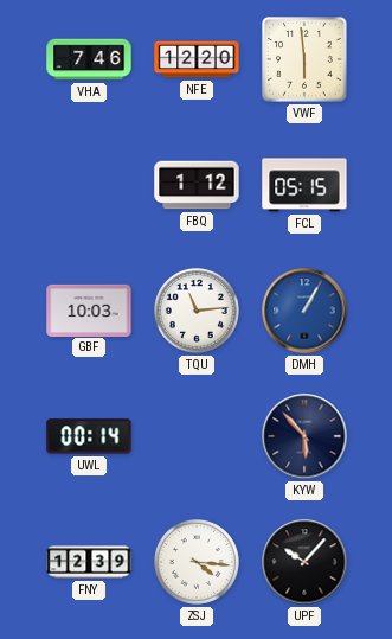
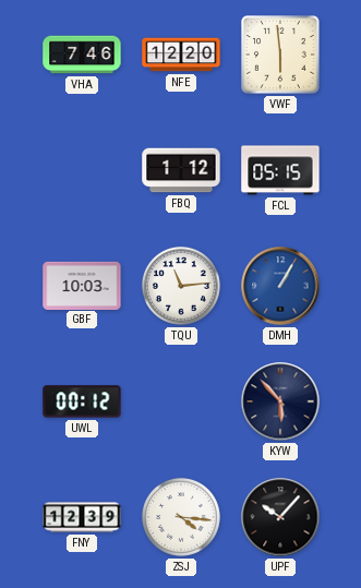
UWL: 00:14 -> 00:12 (82, 401)
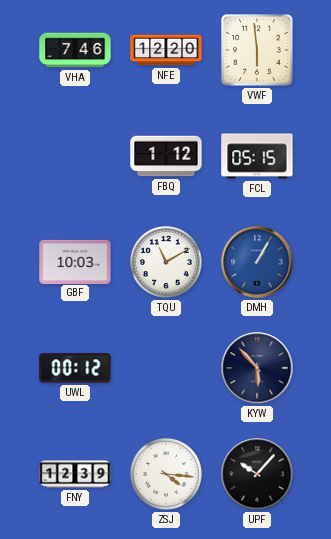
TQU: 11:14 -> 11:10 (166, 262)
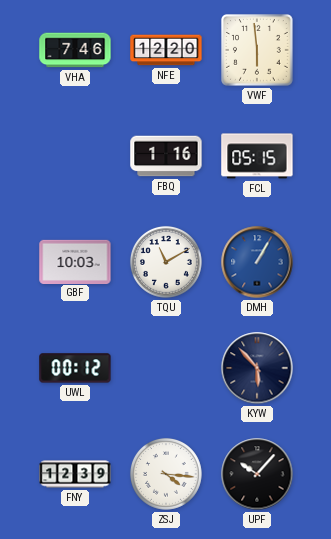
FBQ: 1:12 -> 1:16 (166, 156)
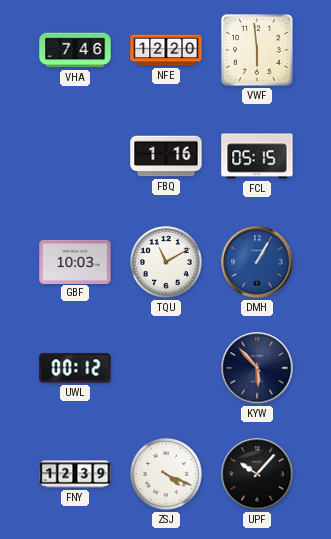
ZSJ: 4:16 -> 4:19 (166, 474)
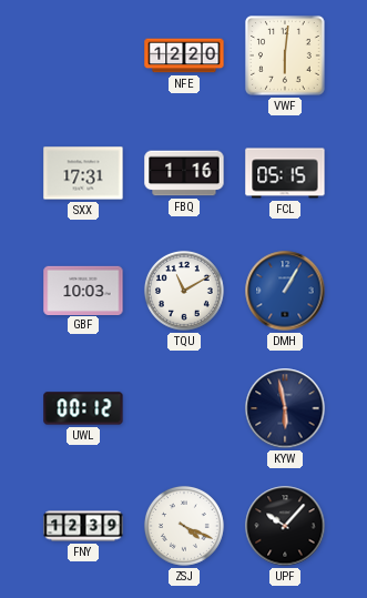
VHA: 7:46 -> none (75, 50)
VWF: 5:59 -> 6:01 (286, 57)
SXX: none -> 17:31 (83, 173)
KYW: 5:53 -> 5:58 (285, 408)
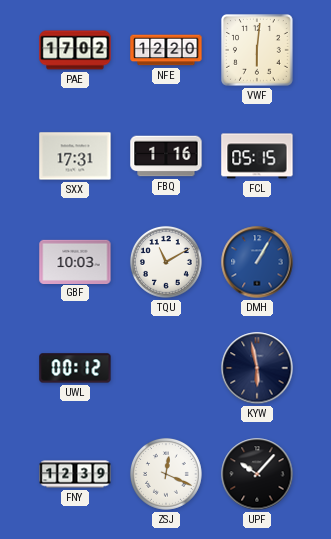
PAE: none -> 17:02 (75, 50)
ZSJ: 4:19 -> 12:19 (166, 474)
